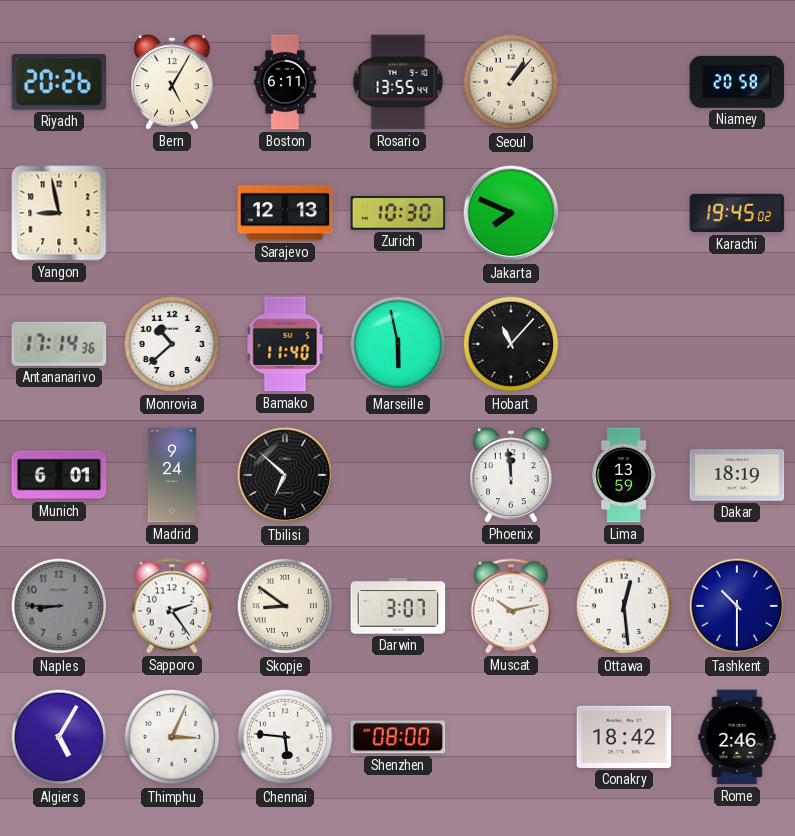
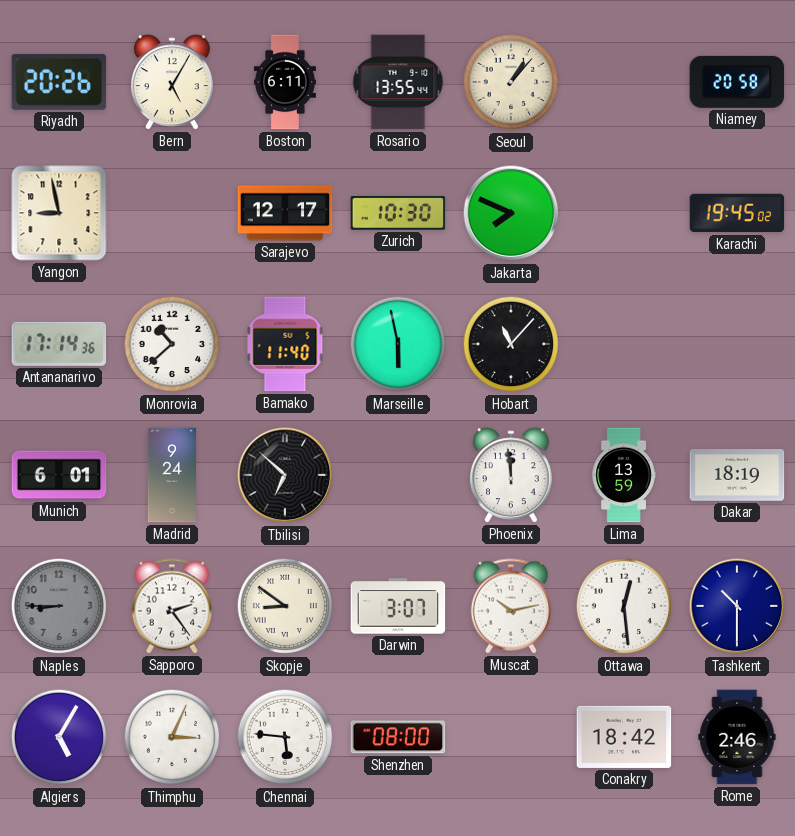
Sarajevo: 12:13 -> 12:17 (285, 213)
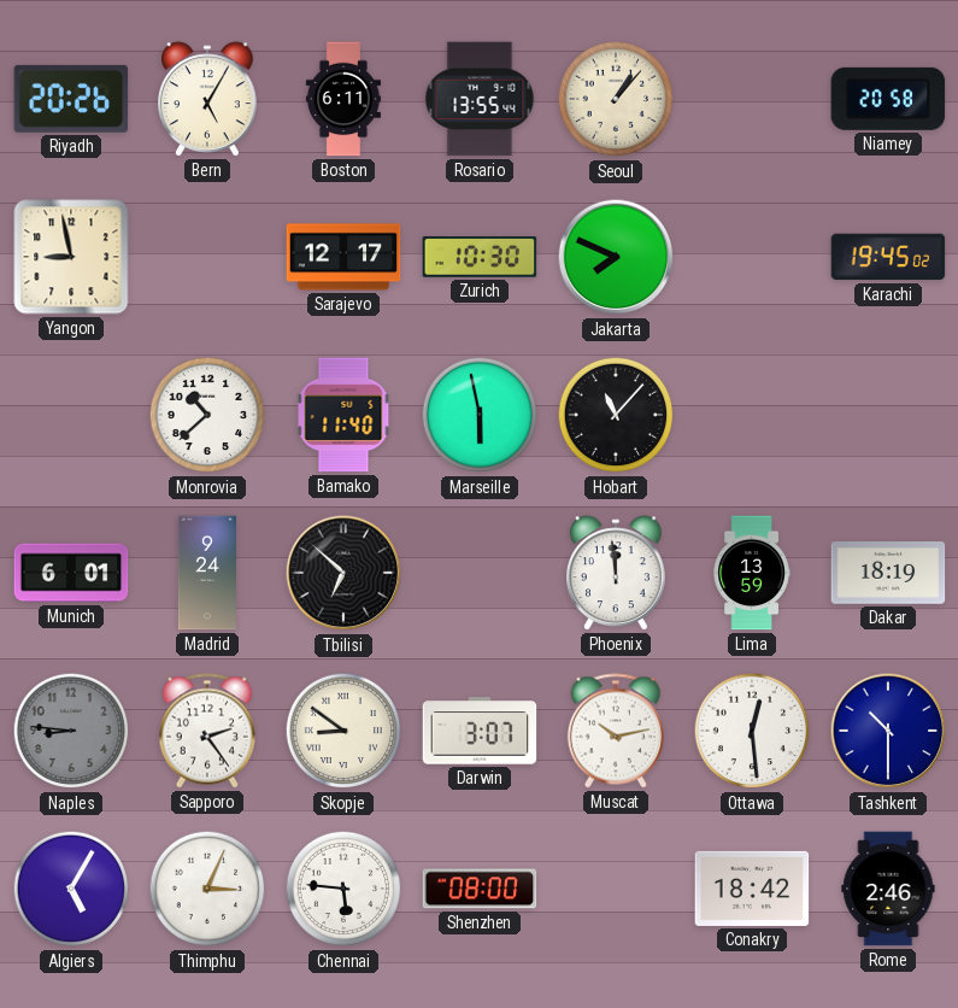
Antananarivo: 17:14 -> none (59, 344)
Naples: 8:45 -> 8:46 (71, 731)
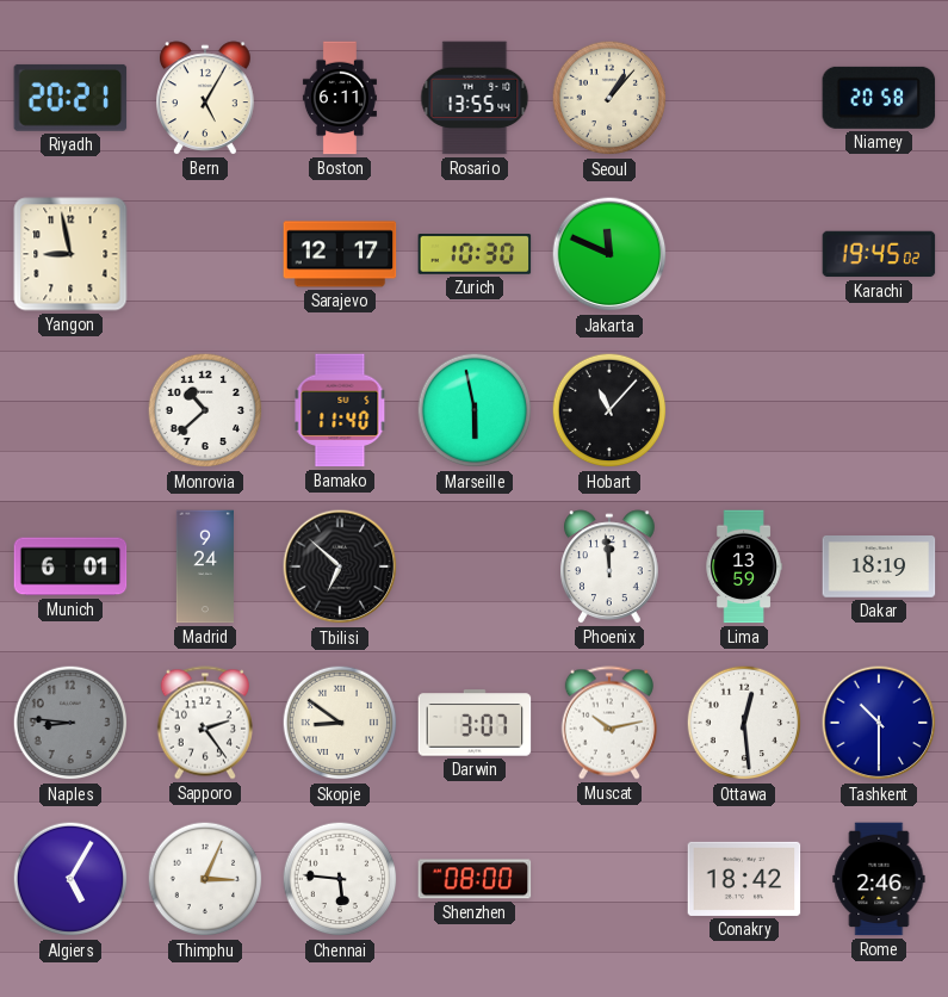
Riyadh: 20:26 -> 20:21 (70, 98)
Jakarta: 7:49 -> 11:49 (609, 254)
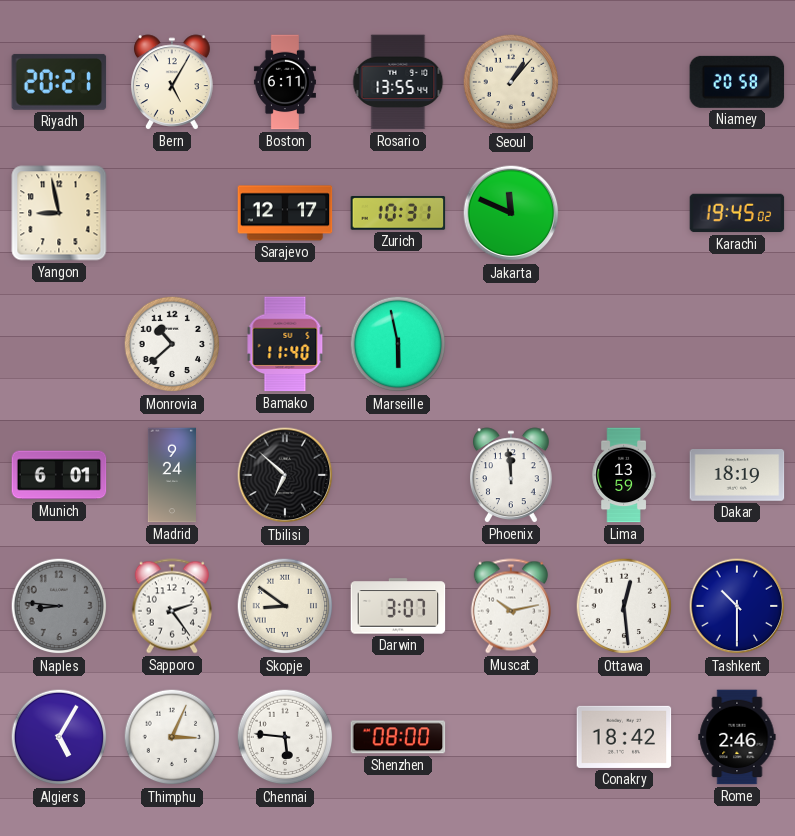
Zurich: 10:30 -> 10:31 (398, 214)
Hobart: 11:07 -> none (609, 410)
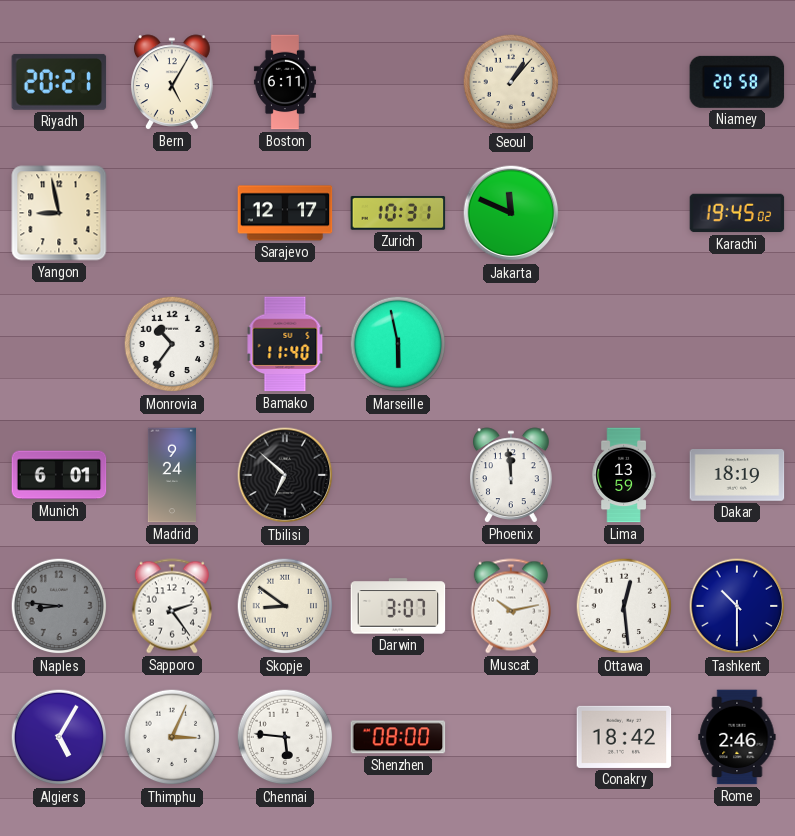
Rosario: 13:55 -> none (398, 82)
Monrovia: 10:38 -> 10:36 (172, 344)
